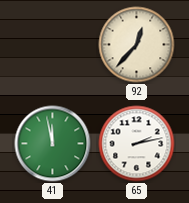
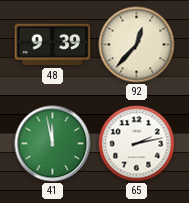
48: none -> 9:39 (53, 45)
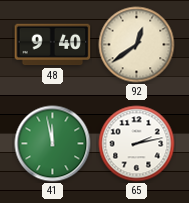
48: 9:39 -> 9:40 (53, 45)
92: 12:37 -> 12:39 (137, 45)
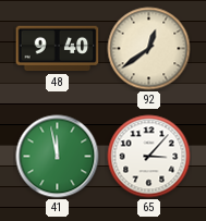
65: 2:13 -> 3:07 (149, 157)
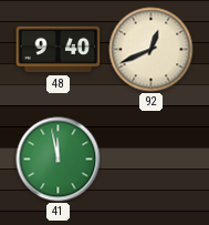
92: 12:39 -> 12:41 (151, 50)
65: 3:07 -> none (149, 157)
